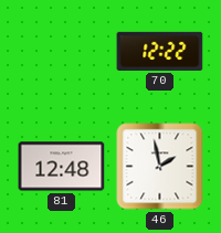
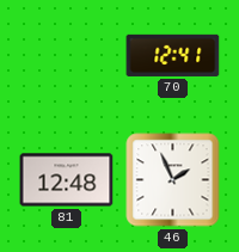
70: 12:22 -> 12:41 (173, 55)
46: 1:58 -> 1:56 (173, 180)
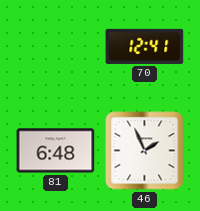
81: 12:48 -> 6:48 (56, 151)
